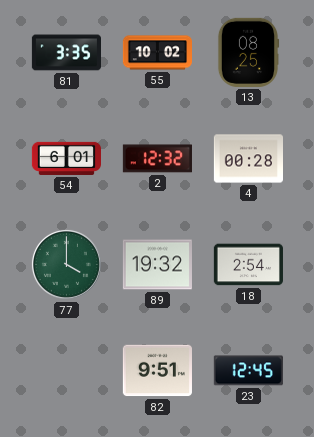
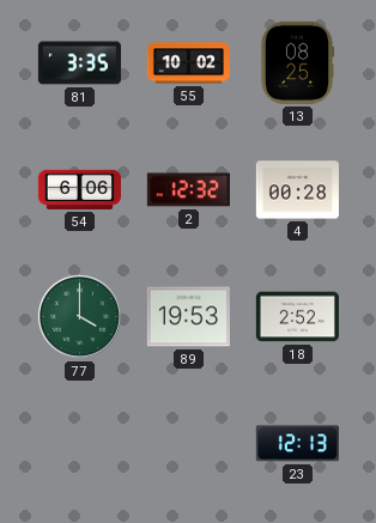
54: 6:01 -> 6:06 (79, 189)
89: 19:32 -> 19:53 (188, 317)
18: 2:54 -> 2:52 (297, 317)
82: 9:51 -> none (157, 371)
23: 12:45 -> 12:13 (297, 444)
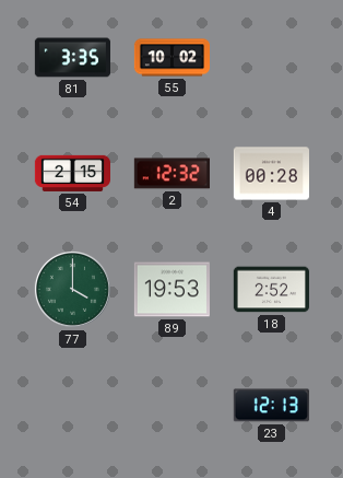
13: 08:25 -> none (297, 62)
54: 6:06 -> 2:15 (72, 173)
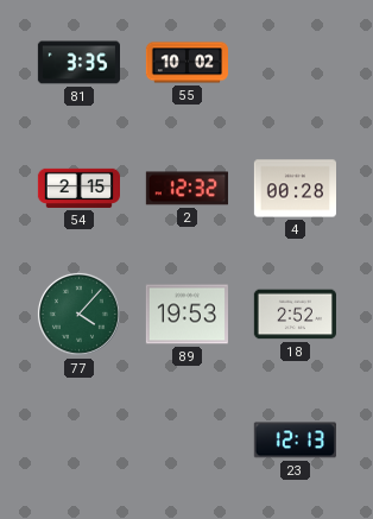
77: 4:00 -> 4:07 (78, 314)
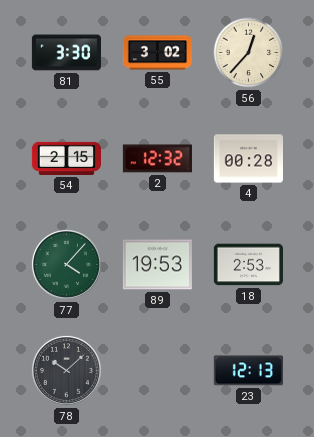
81: 3:35 -> 3:30 (66, 53)
55: 10:02 -> 3:02 (157, 53)
56: none -> 12:37 (249, 53)
18: 2:52 -> 2:53 (248, 265)
78: none -> 10:08 (66, 370)
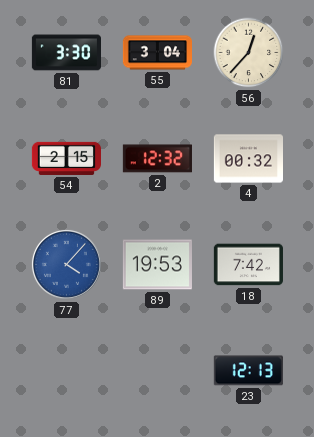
55: 3:02 -> 3:04 (157, 53)
4: 00:28 -> 00:32 (248, 159)
77 dial: green -> blue (66, 264)
18: 2:53 -> 7:42 (248, 265)
78: 10:08 -> none (66, 370)
